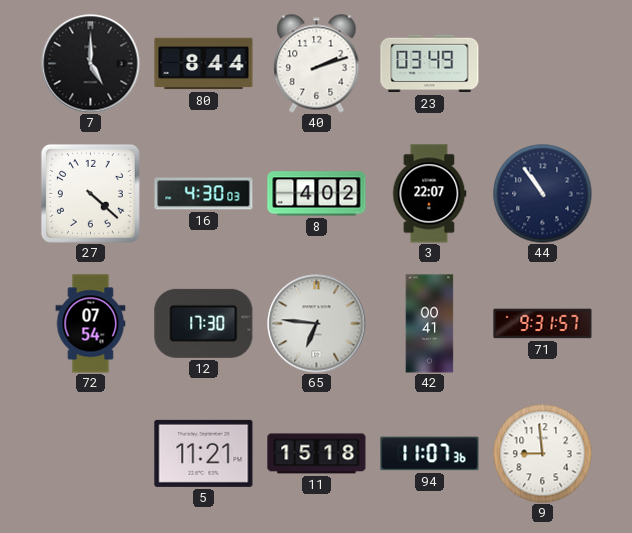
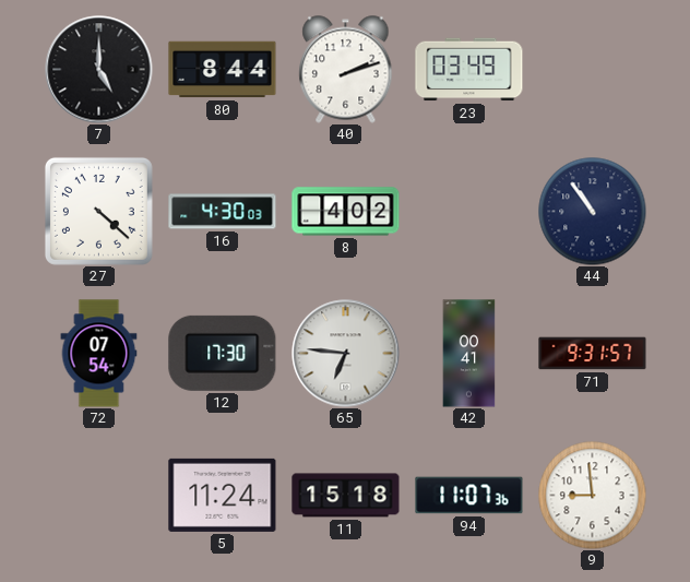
3: 22:07 -> none (430, 194)
5: 11:21 -> 11:24 (223, 495)
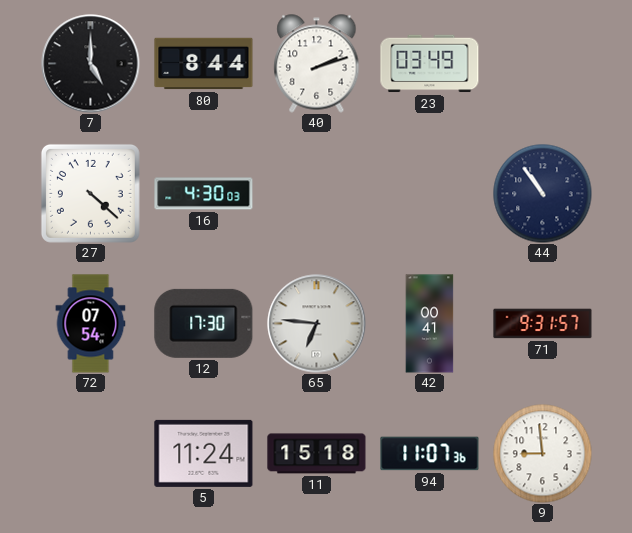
8: 4:02 -> none (346, 212)
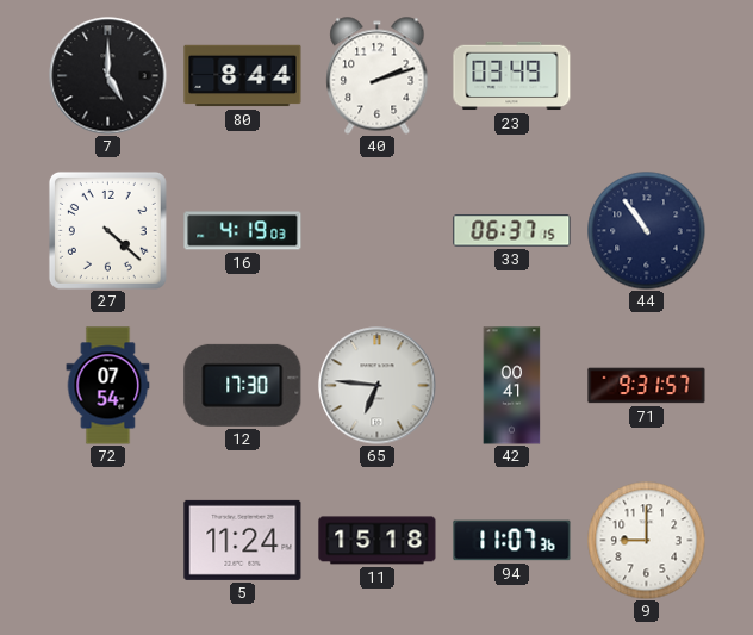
16: 4:30 -> 4:19 (243, 231)
33: none -> 06:37 (512, 231)
9: 8:59 -> 9:00 (647, 541)
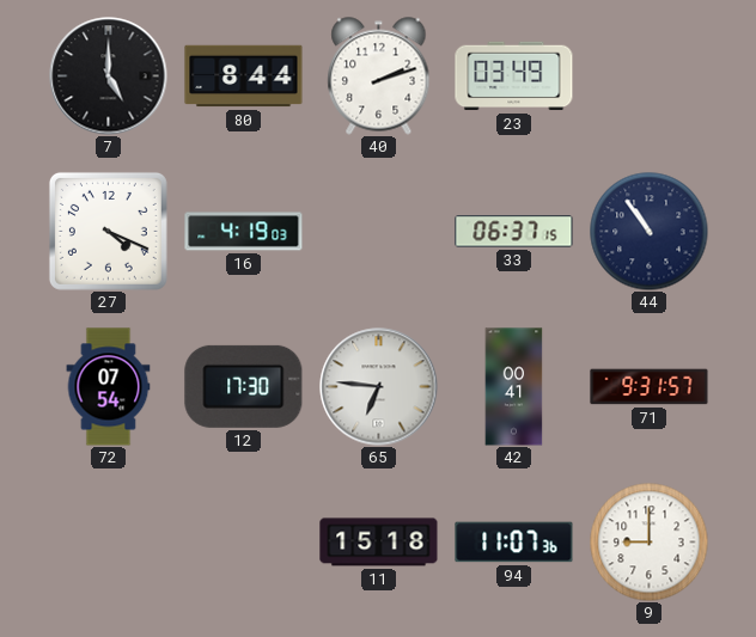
27: 4:22 -> 4:19 (108, 231)
5: 11:24 -> none (243, 540)
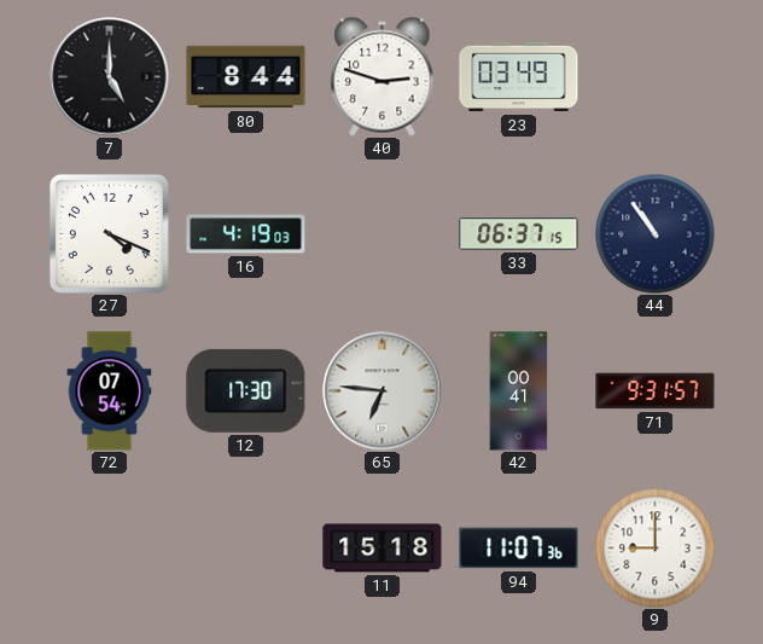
40: 2:12 -> 2:48 (383, 77)
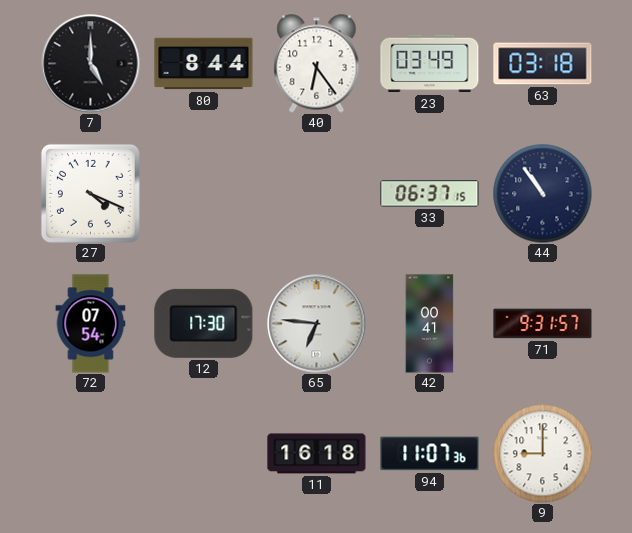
40: 2:48 -> 6:24 (317, 64)
63: none -> 03:18 (543, 64)
16: 4:19 -> none (246, 234)
11: 15:18 -> 16:18 (317, 454)
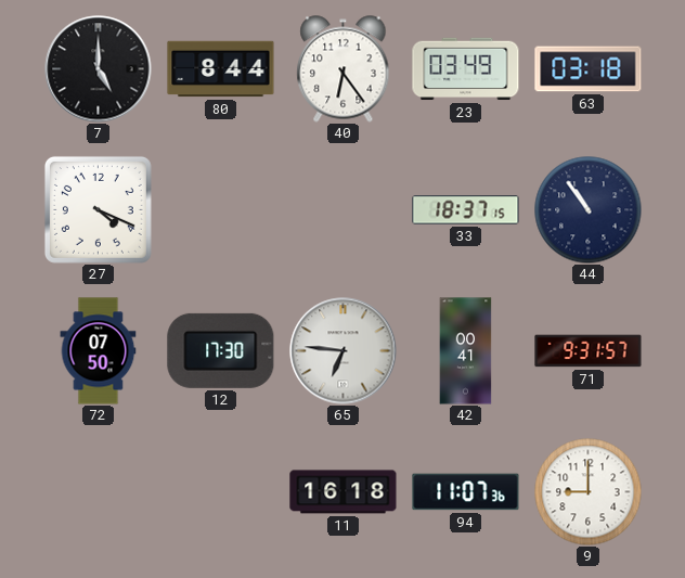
33: 06:37 -> 18:37 (466, 210)
72: 07:54 -> 07:50 (99, 351)
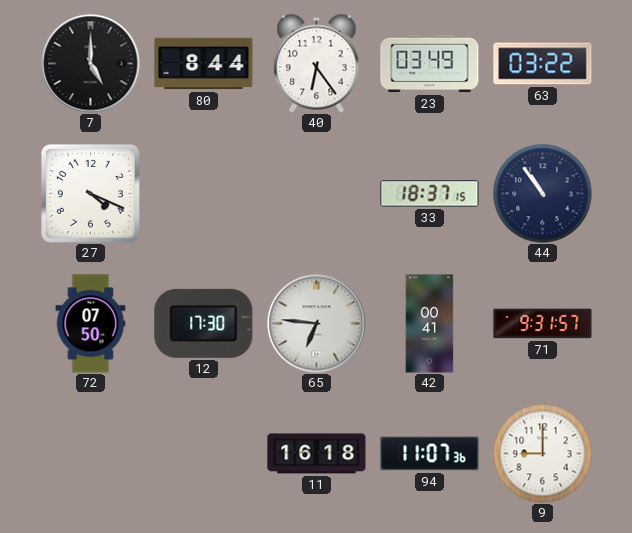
63: 03:18 -> 03:22 (543, 64)
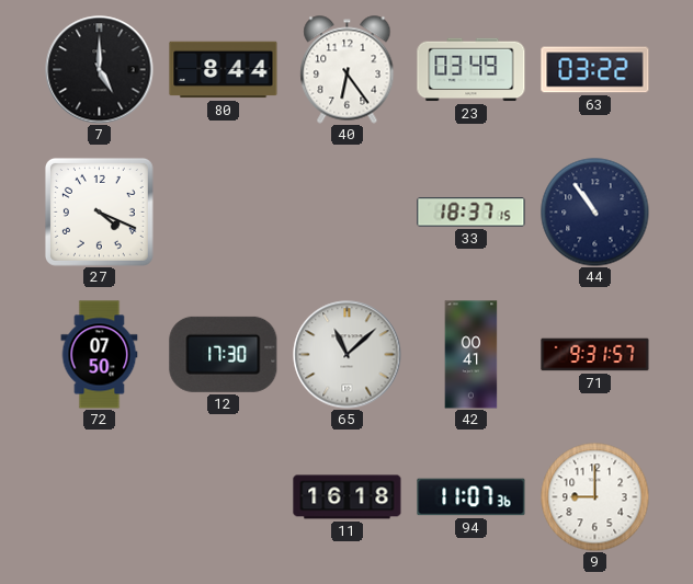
65: 6:46 -> 11:08 (348, 355)
